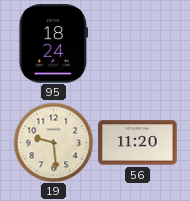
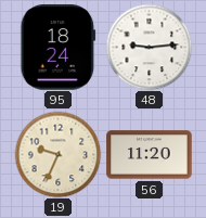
48: none -> 9:14 (149, 47)
19: 9:29 -> 9:34 (57, 154)
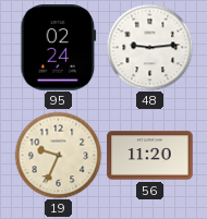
95: 18:24 -> 02:24 (59, 48)
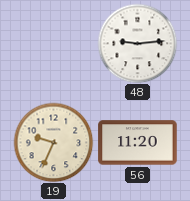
95: 02:24 -> none (59, 48)
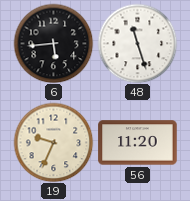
6: none -> 5:44 (53, 43)
48: 9:14 -> 11:27 (137, 43)
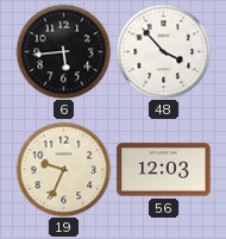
48: 11:27 -> 3:53 (163, 51)
56: 11:20 -> 12:03 (164, 170)
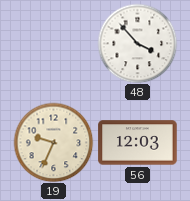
6: 5:44 -> none (63, 51)
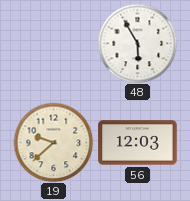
48: 3:53 -> 5:55 (137, 43)
19: 9:34 -> 9:38 (53, 142)
